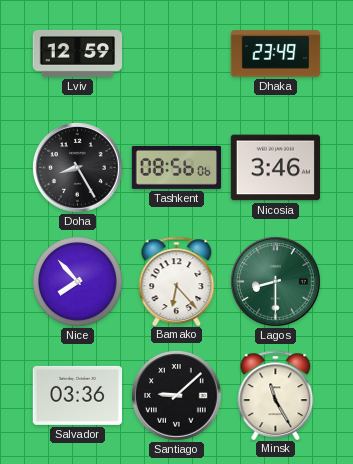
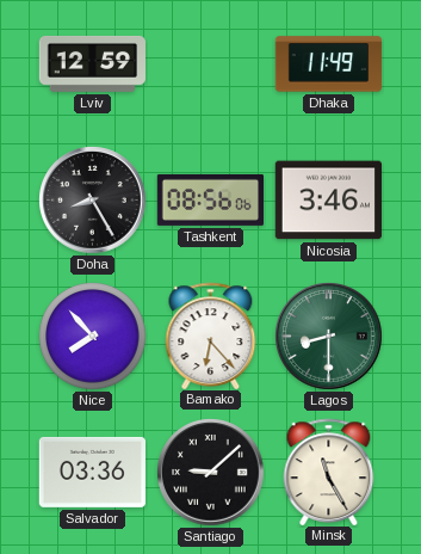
Dhaka: 23:49 -> 11:49 (329, 64)
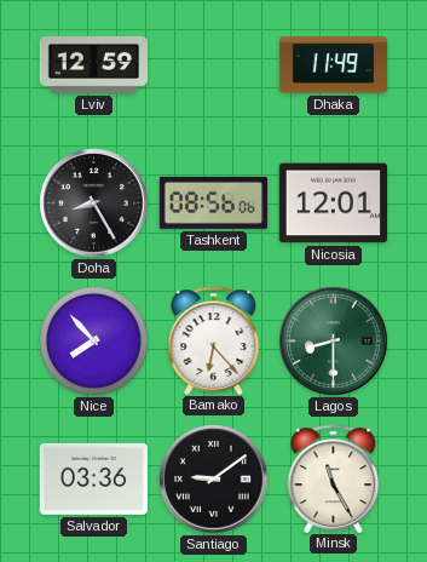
Nicosia: 3:46 -> 12:01 (333, 203)
Santiago: 9:08 -> 9:09 (214, 480)
